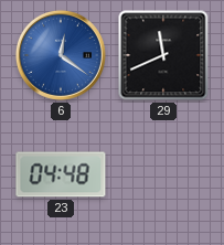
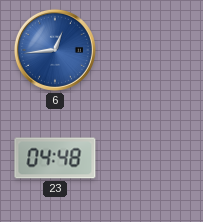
6: 12:21 -> 12:44 (55, 50)
29: 11:41 -> none (163, 55)
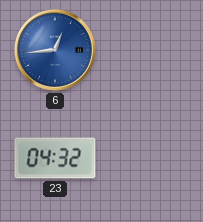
23: 04:48 -> 04:32 (55, 158)
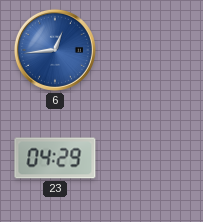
23: 04:32 -> 04:29 (55, 158)
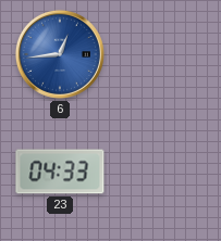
23: 04:29 -> 04:33 (60, 172)
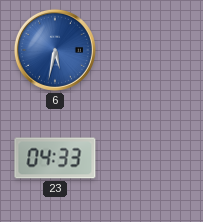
6: 12:44 -> 5:32 (55, 50)
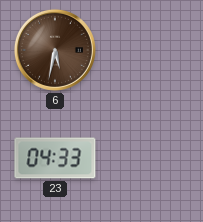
6 dial: blue -> brown (55, 50)
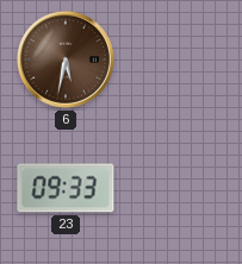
23: 04:33 -> 09:33 (66, 188)
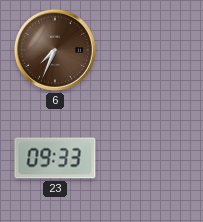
6: 5:32 -> 7:34 (55, 50)
